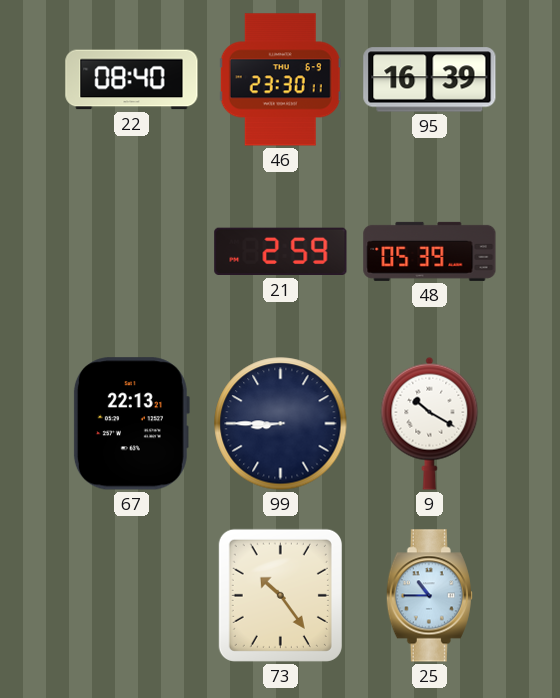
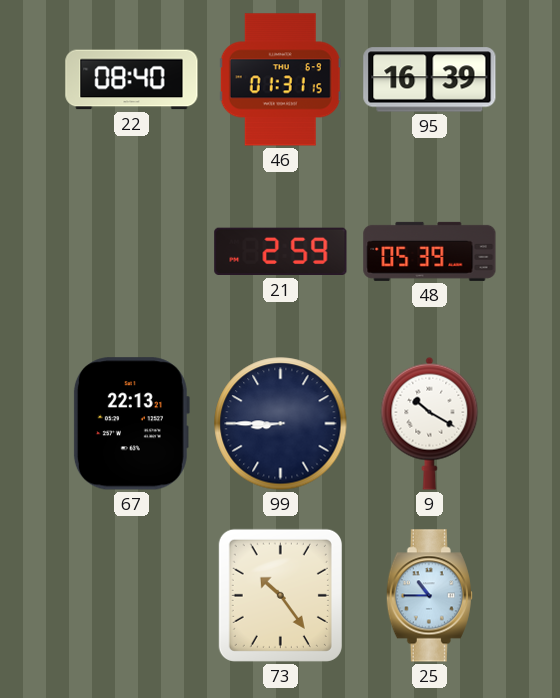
46: 23:30 -> 01:31 (280, 80)
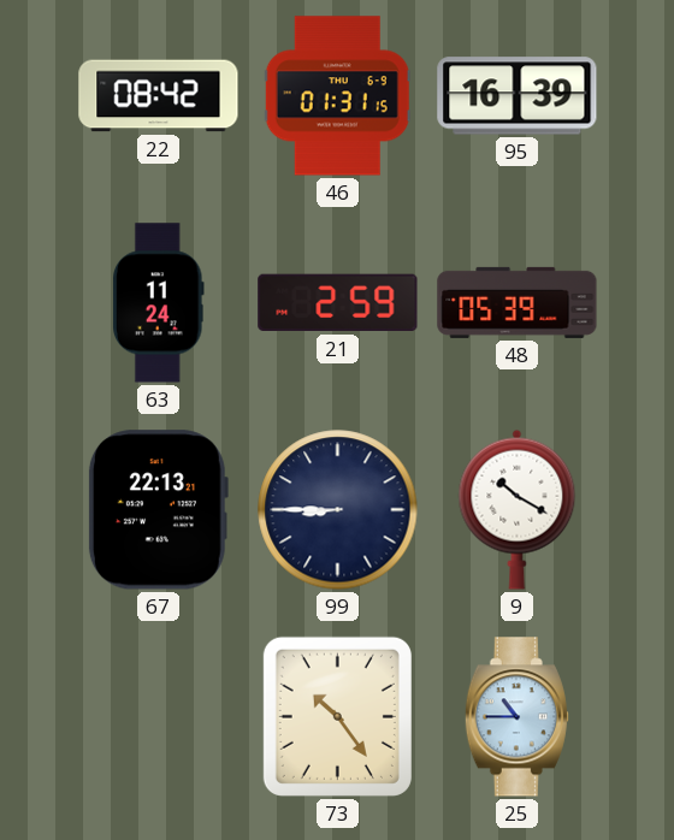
22: 08:40 -> 08:42 (159, 96)
63: none -> 11:24 (159, 303)
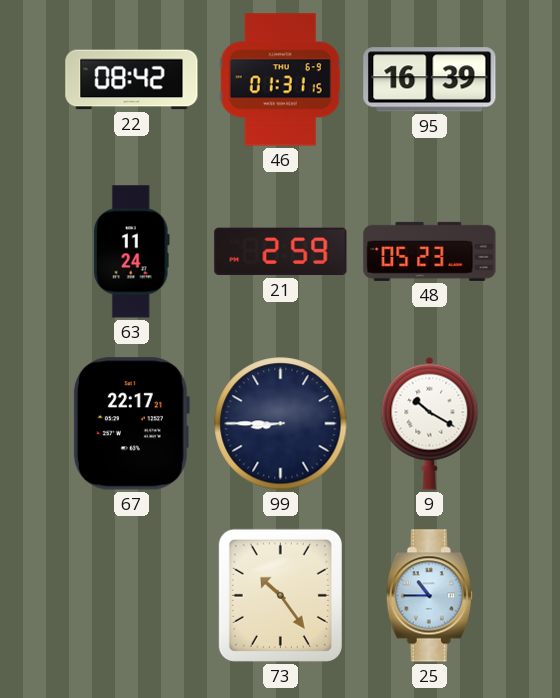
48: 05:39 -> 05:23 (430, 251)
67: 22:13 -> 22:17 (131, 424)
